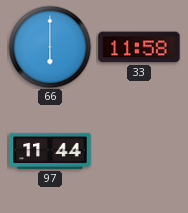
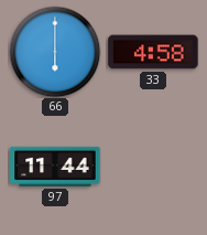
33: 11:58 -> 4:58 (153, 52)
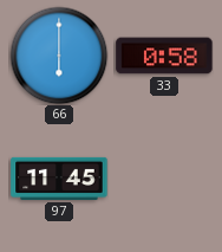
33: 4:58 -> 0:58 (164, 56)
97: 11:44 -> 11:45 (59, 179)
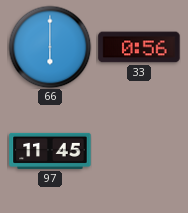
33: 0:58 -> 0:56 (139, 47)
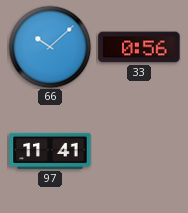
66: 6:00 -> 10:08 (50, 47)
97: 11:45 -> 11:41 (50, 151)
